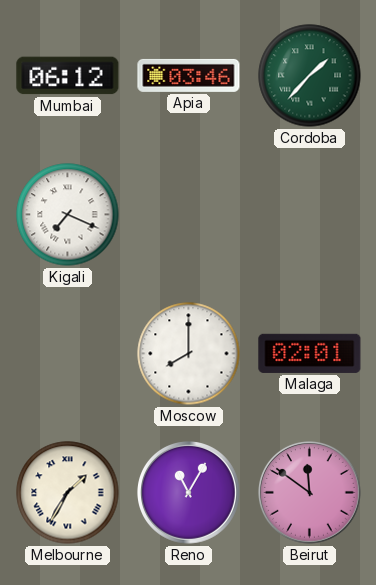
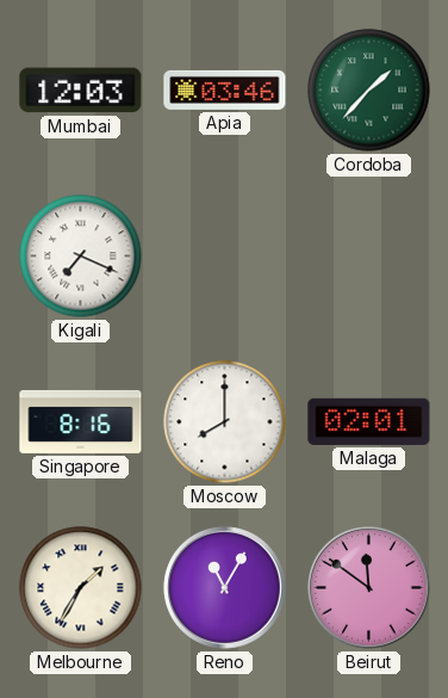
Mumbai: 06:12 -> 12:03 (81, 91)
Singapore: none -> 8:16 (81, 421)
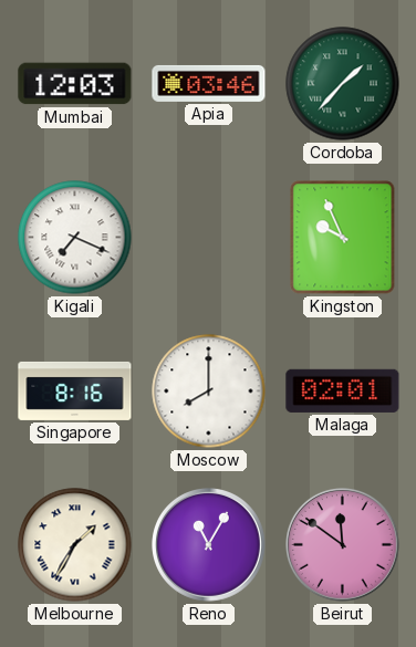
Kingston: none -> 9:56 (343, 238)
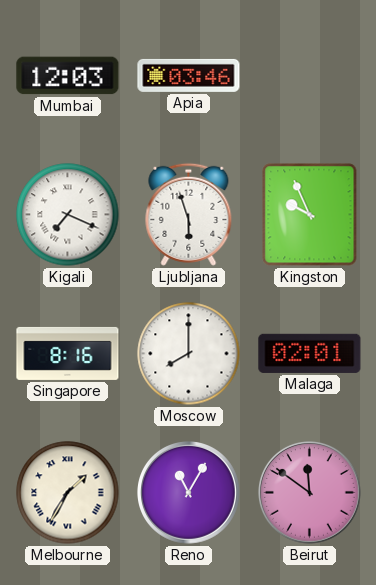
Cordoba: 1:37 -> none (343, 84)
Ljubljana: none -> 5:57 (189, 214)
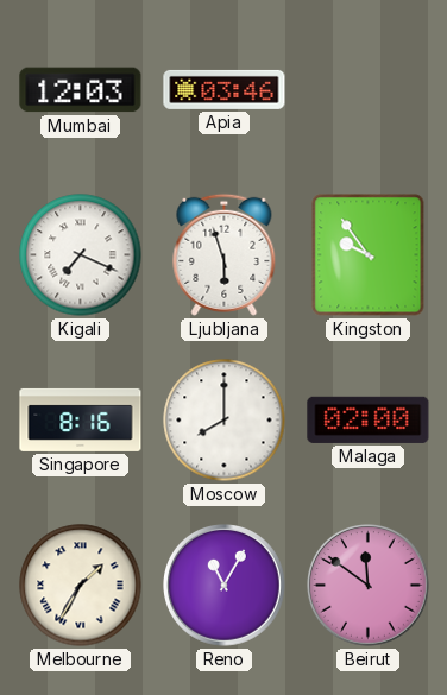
Kingston: 9:56 -> 9:54 (369, 255)
Malaga: 02:01 -> 02:00 (369, 419)
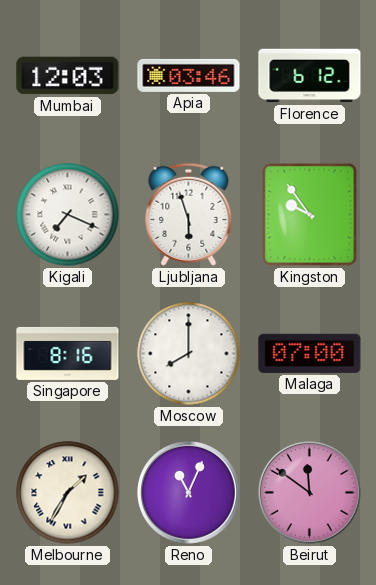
Florence: none -> 6:12 (310, 76)
Malaga: 02:00 -> 07:00 (310, 353)
Reno: 11:05 -> 11:04 (189, 493)
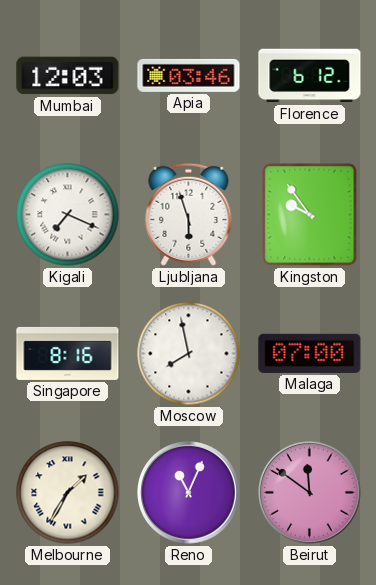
Moscow: 8:00 -> 7:58 (189, 354)
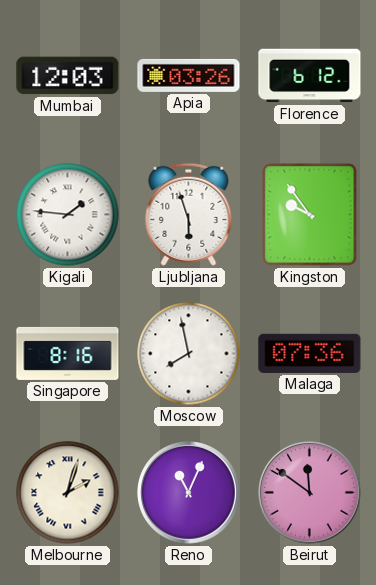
Apia: 03:46 -> 03:26 (189, 75)
Kigali: 7:19 -> 1:46 (68, 215)
Malaga: 07:00 -> 07:36 (310, 353)
Melbourne: 1:35 -> 2:03 (68, 493)
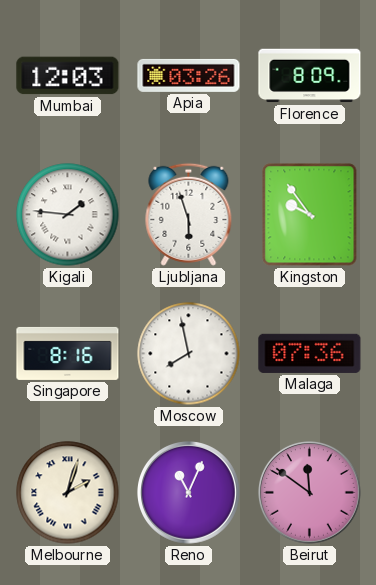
Florence: 6:12 -> 8:09 (310, 76)
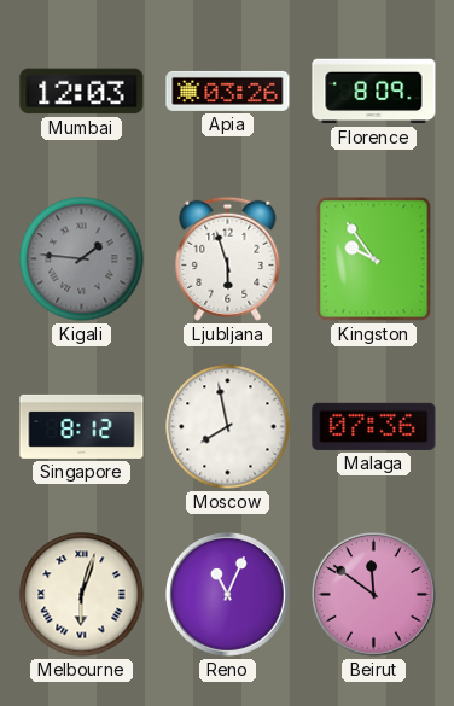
Kigali dial: white -> grey (82, 259)
Singapore: 8:16 -> 8:12 (82, 426)
Melbourne: 2:03 -> 6:03 (82, 595)
